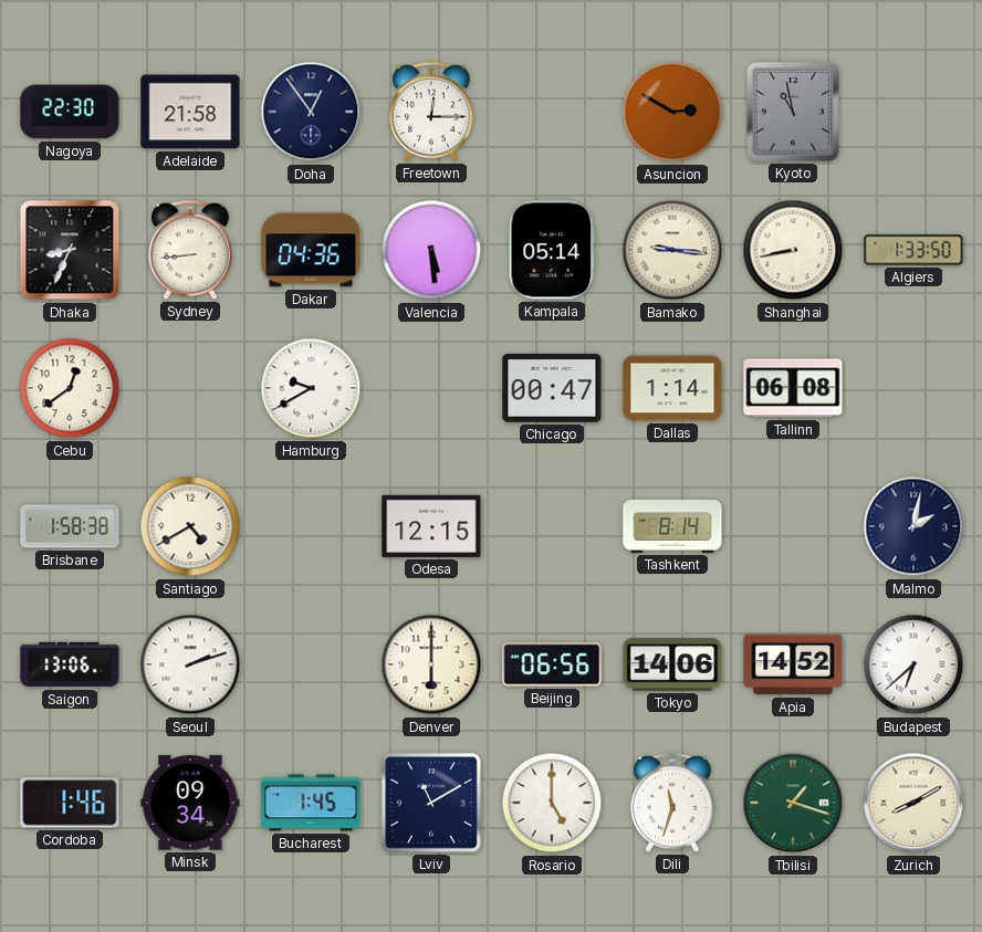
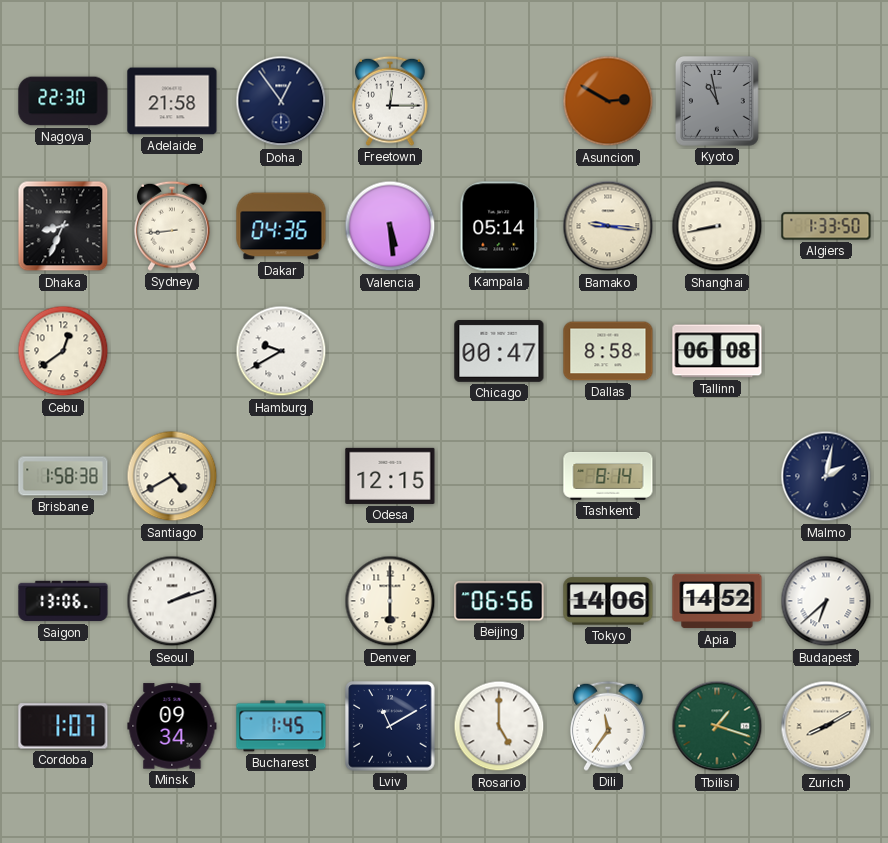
Dallas: 1:14 -> 8:58 (608, 351)
Cordoba: 1:46 -> 1:07 (63, 726)
Dili: 11:33 -> 11:36 (608, 726)
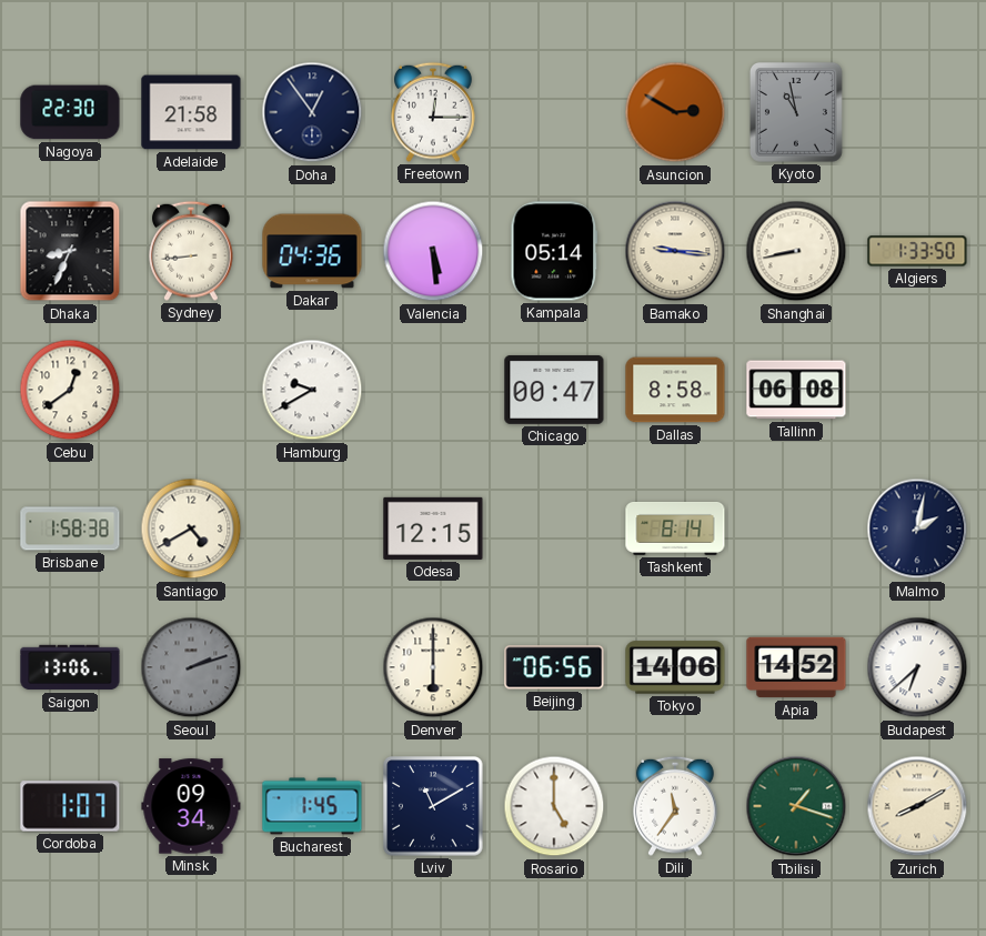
Seoul dial: white -> grey (191, 667)
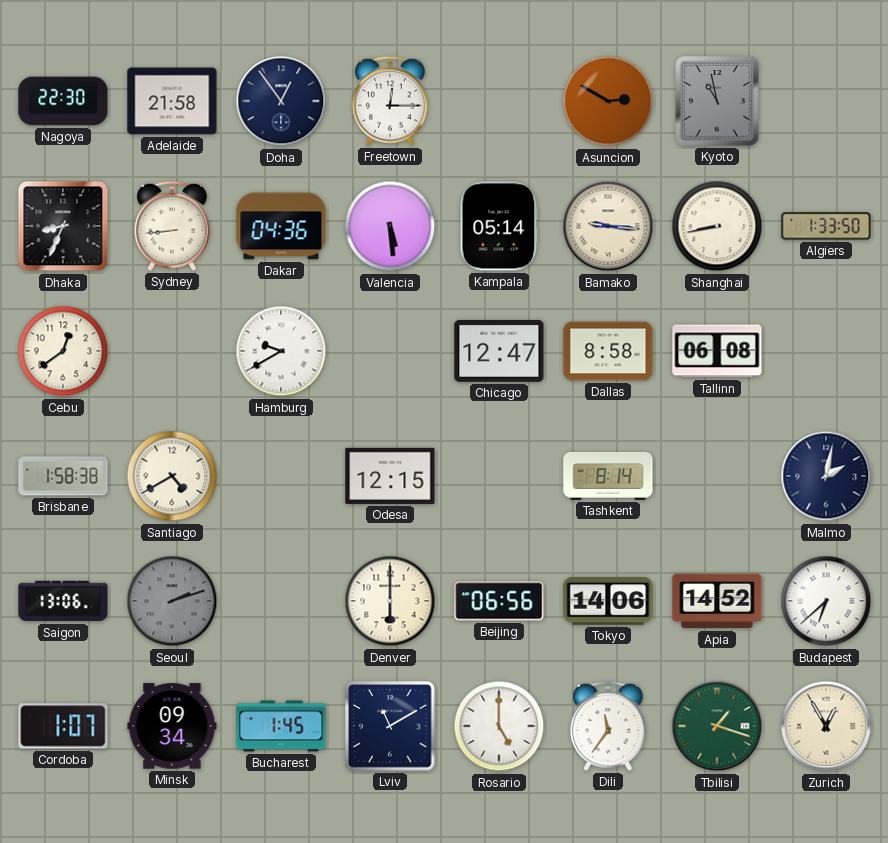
Chicago: 00:47 -> 12:47 (499, 351)
Zurich: 8:10 -> 12:55 (826, 726)
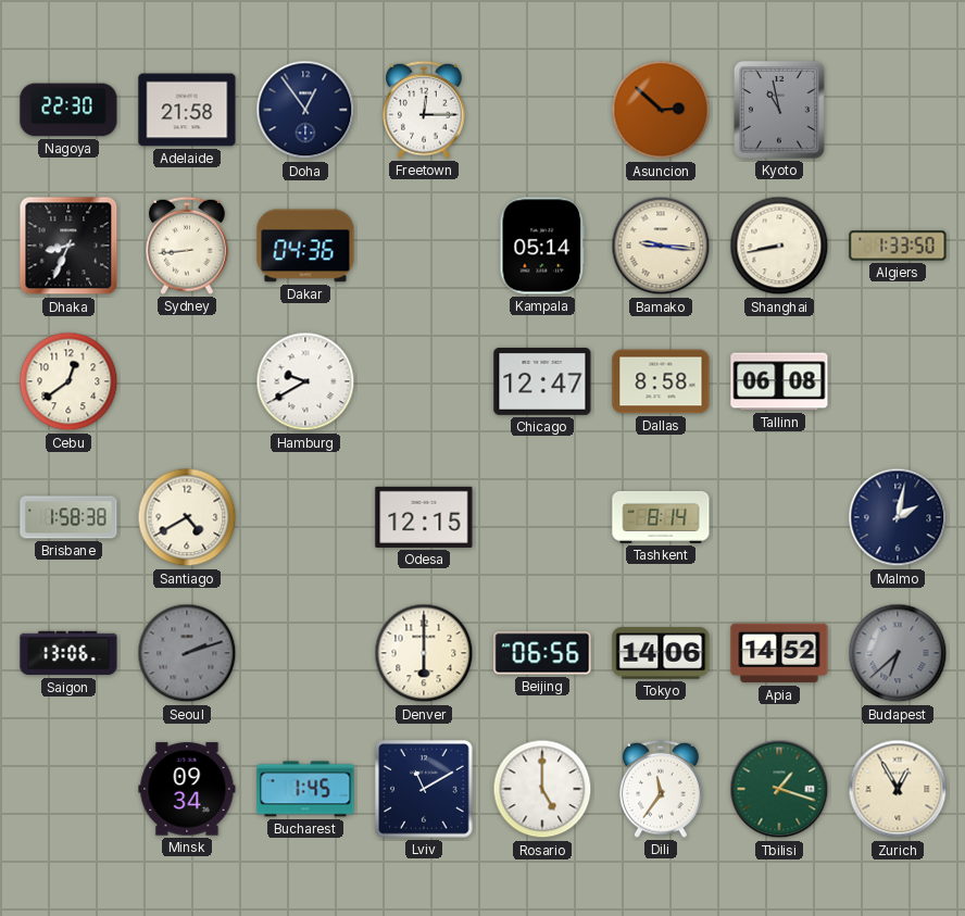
Asuncion: 2:50 -> 2:52 (661, 110)
Valencia: 5:29 -> none (390, 226)
Budapest dial: white -> grey (898, 653)
Cordoba: 1:07 -> none (63, 726)
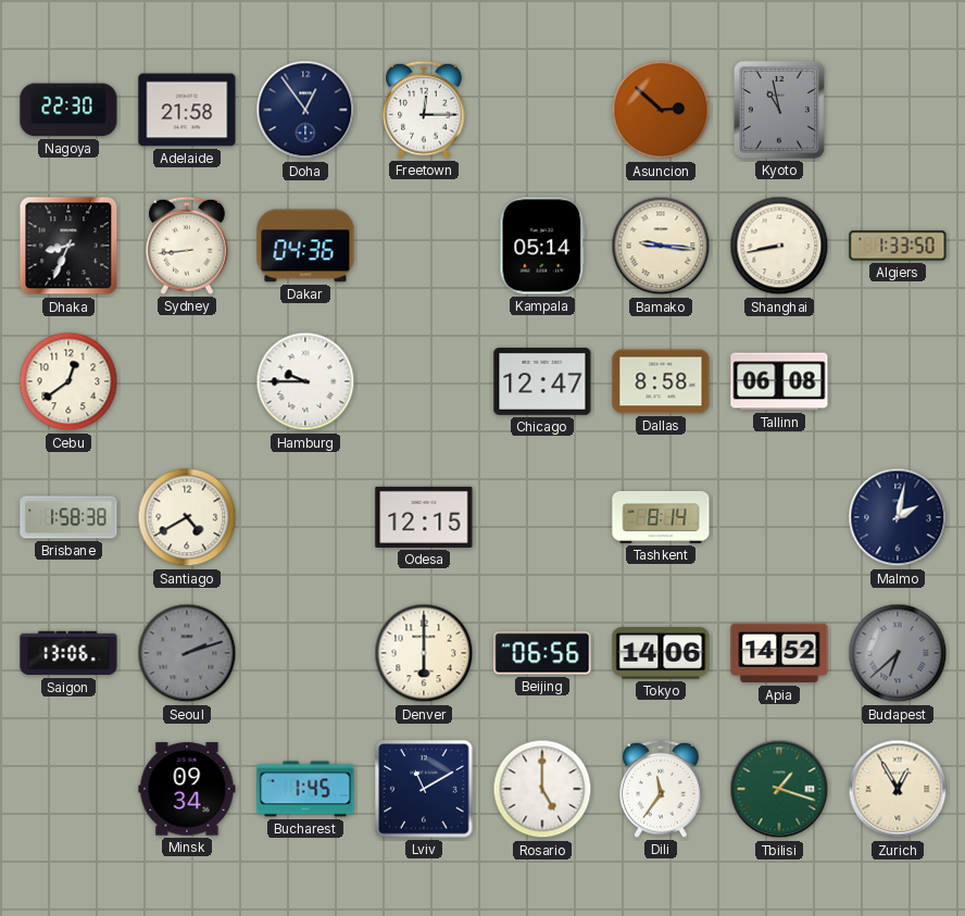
Hamburg: 9:40 -> 9:45 (305, 381)
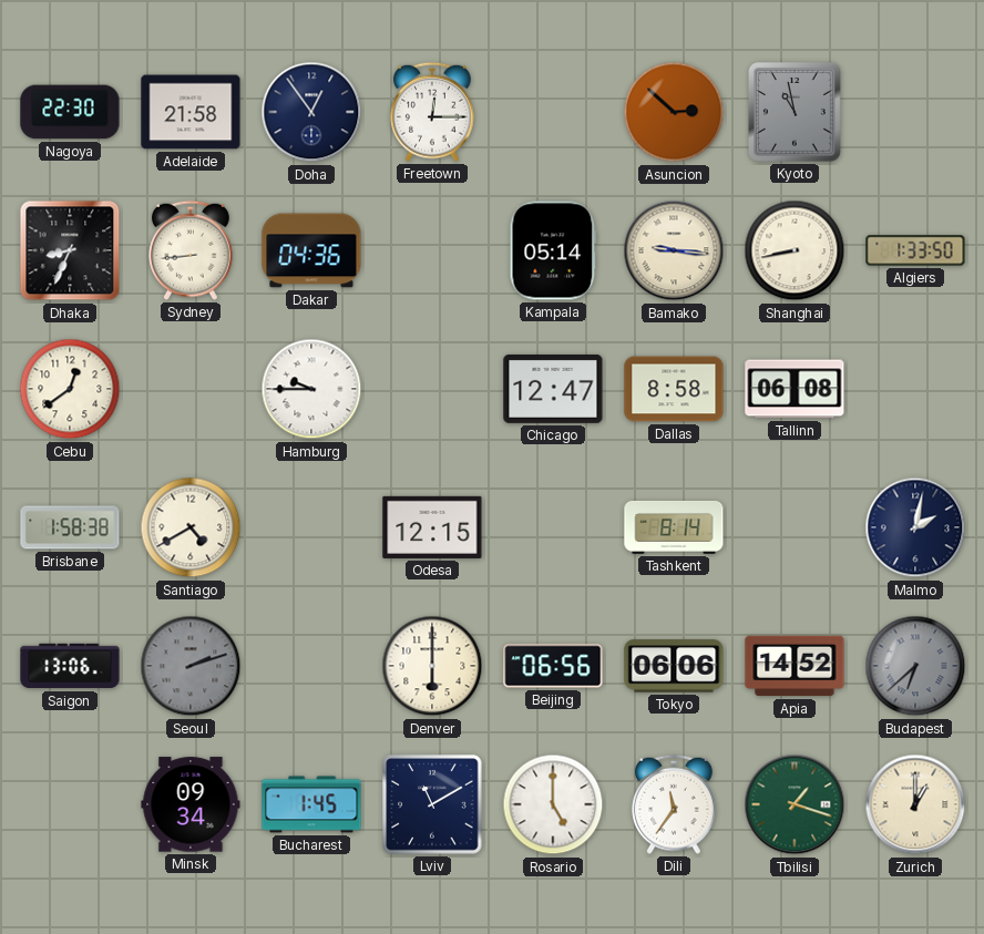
Tokyo: 14:06 -> 06:06 (674, 666)
Zurich: 12:55 -> 1:00 (915, 804)
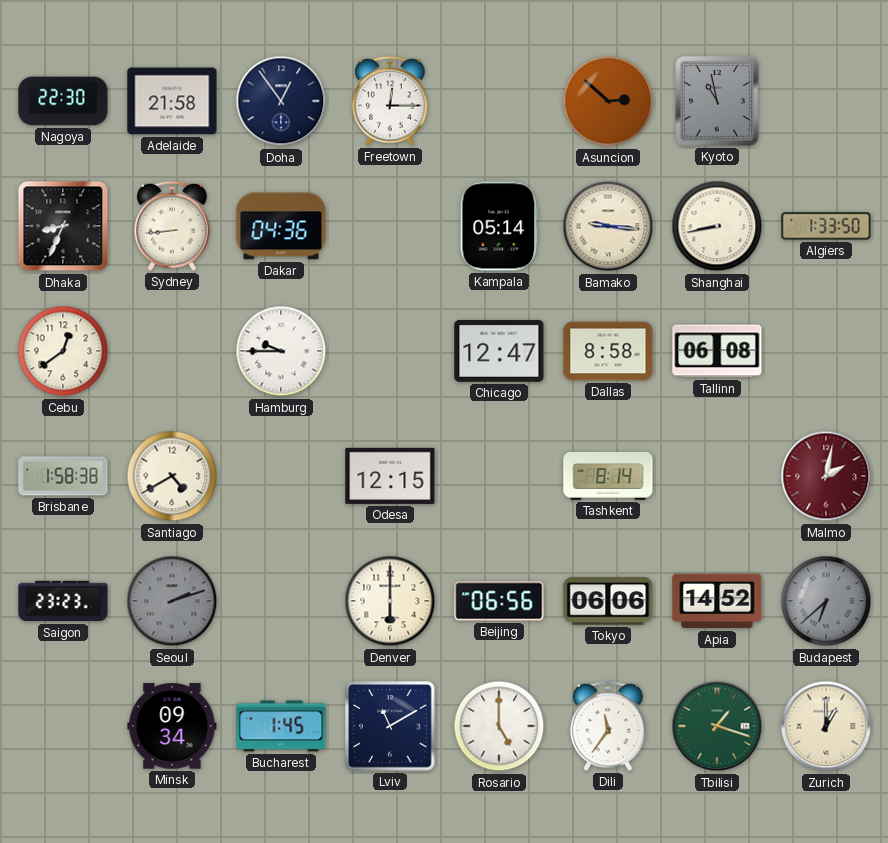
Malmo dial: navy -> burgundy (826, 476)
Saigon: 13:06 -> 23:23 (63, 601)
